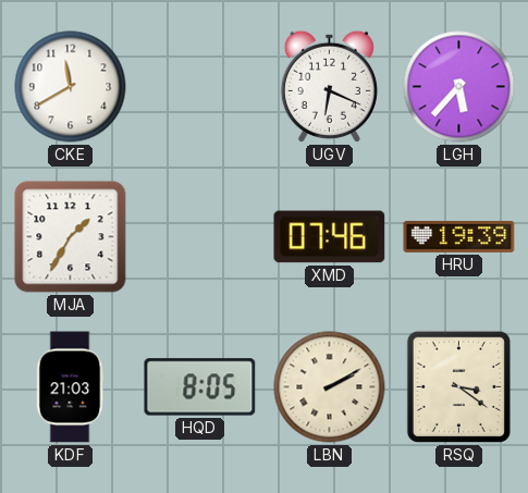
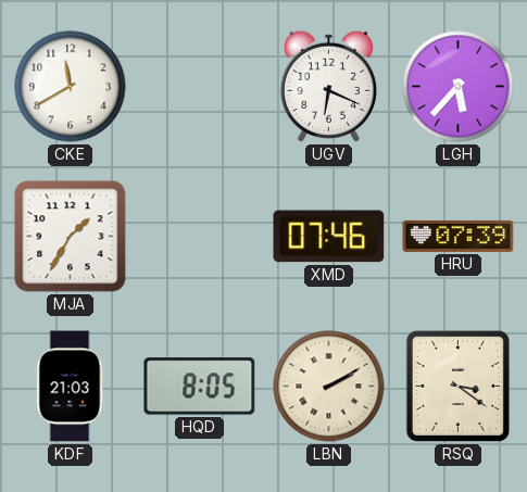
HRU: 19:39 -> 07:39 (459, 236)
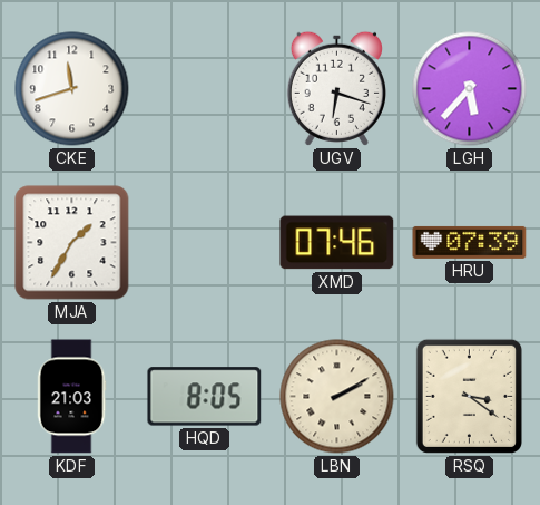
CKE: 11:40 -> 11:42 (72, 89)
UGV: 6:19 -> 6:18 (336, 88)
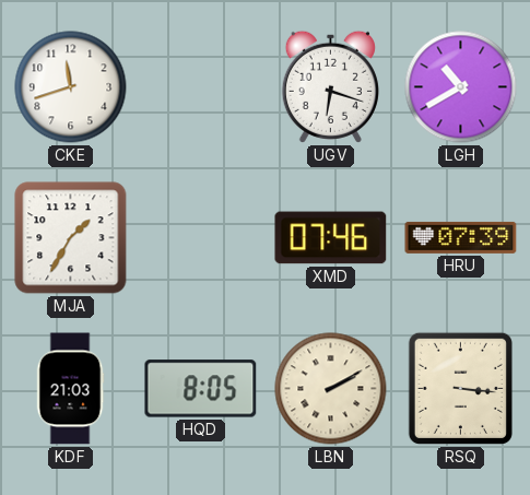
LGH: 5:37 -> 10:40 (461, 87)
RSQ: 3:21 -> 3:16 (460, 388)
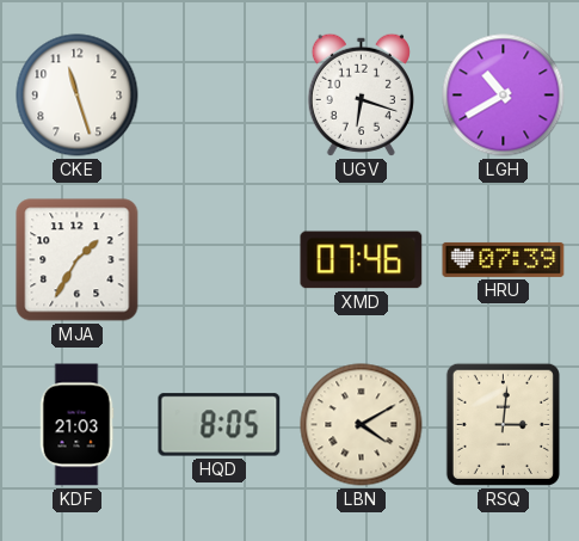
CKE: 11:42 -> 11:27 (78, 96)
LBN: 2:10 -> 4:10 (362, 425)
RSQ: 3:16 -> 3:01 (503, 424)
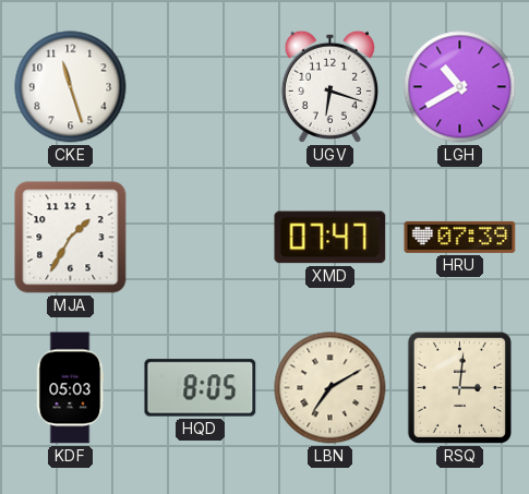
XMD: 07:46 -> 07:47 (330, 238)
KDF: 21:03 -> 05:03 (70, 388)
LBN: 4:10 -> 7:10 (330, 388)
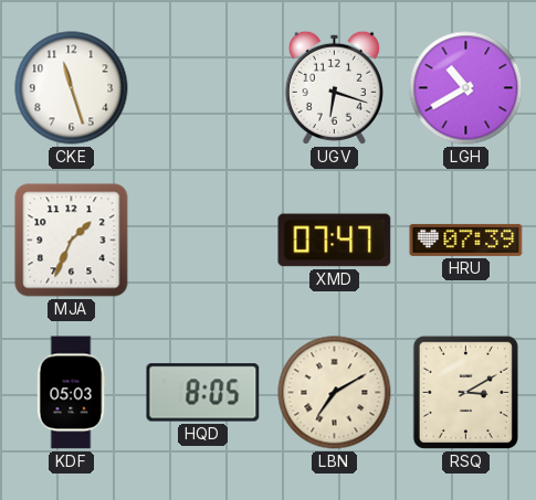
MJA: 1:35 -> 1:34 (72, 241)
RSQ: 3:01 -> 3:10 (465, 392)
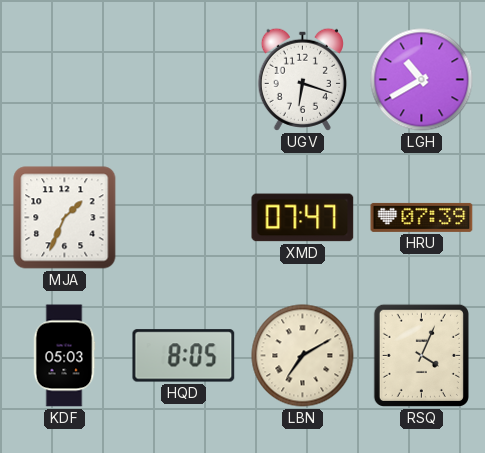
CKE: 11:27 -> none (72, 88)
RSQ: 3:10 -> 4:04 (421, 355)
